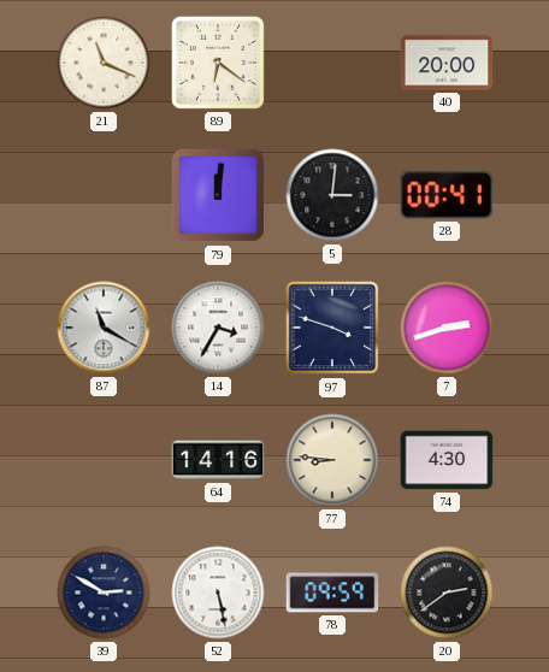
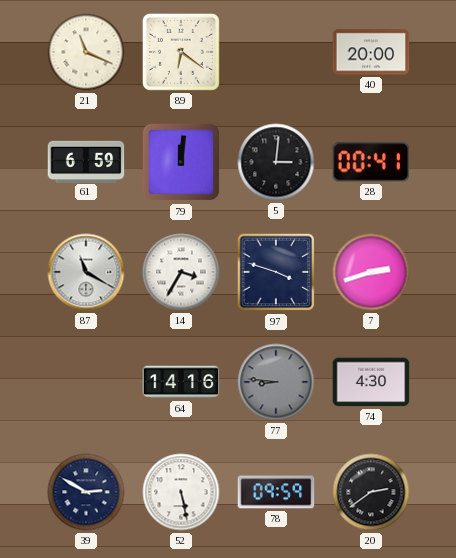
61: none -> 6:59 (86, 161)
77 dial: cream -> grey (276, 382)
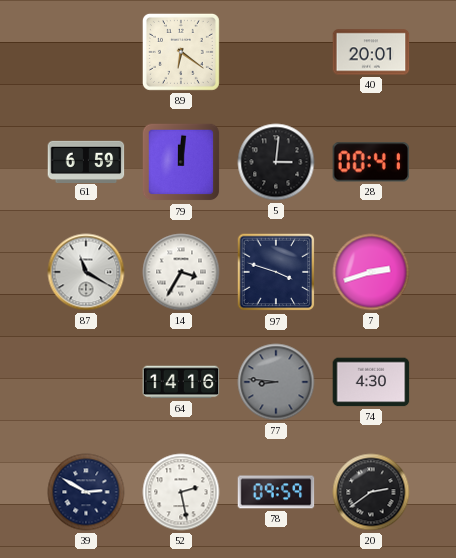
21: 11:19 -> none (86, 52)
40: 20:00 -> 20:01 (371, 52)
52: 5:28 -> 2:28 (181, 492)
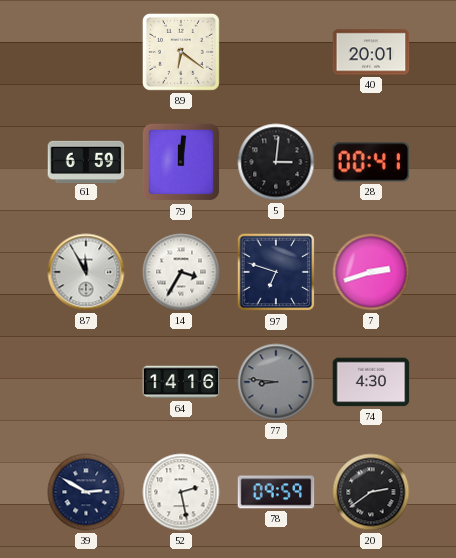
87: 11:20 -> 11:55 (86, 272)
97: 3:48 -> 6:48 (276, 272)
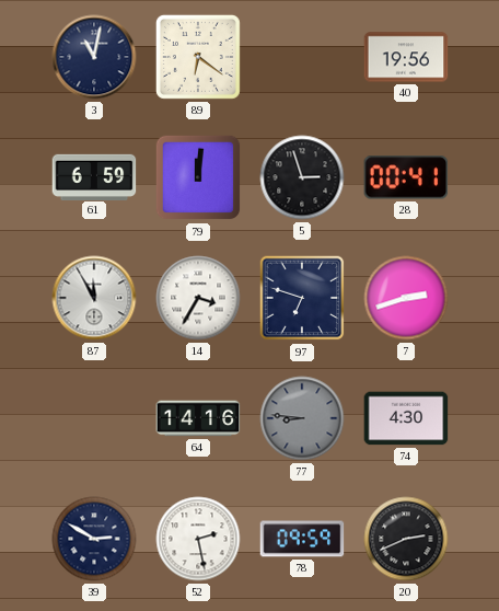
3: none -> 11:02 (94, 57)
40: 20:01 -> 19:56 (406, 57)
5: 3:01 -> 2:57 (302, 177)
20: 2:39 -> 2:41 (406, 539)
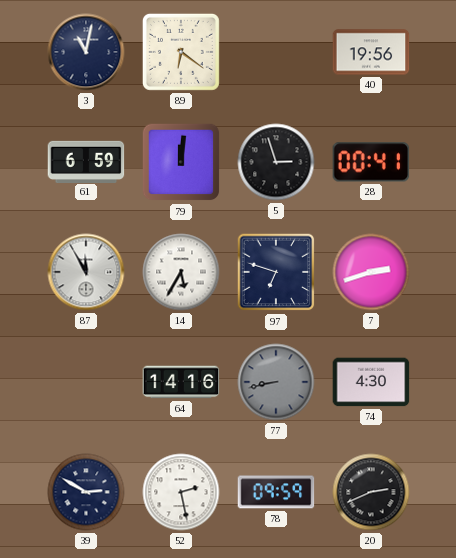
14: 3:35 -> 5:35 (181, 272)
77: 8:46 -> 8:43 (276, 382)
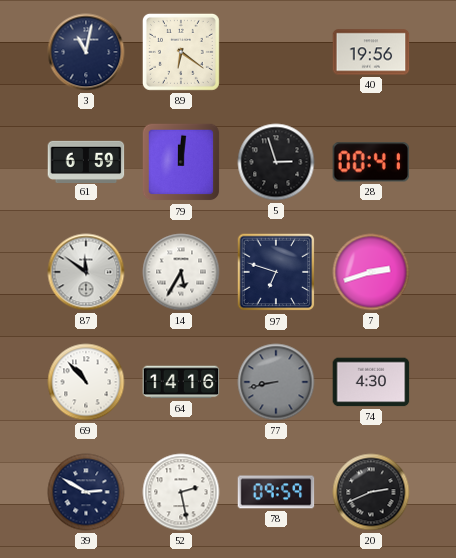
87: 11:55 -> 11:51 (86, 272)
69: none -> 10:53 (86, 382)
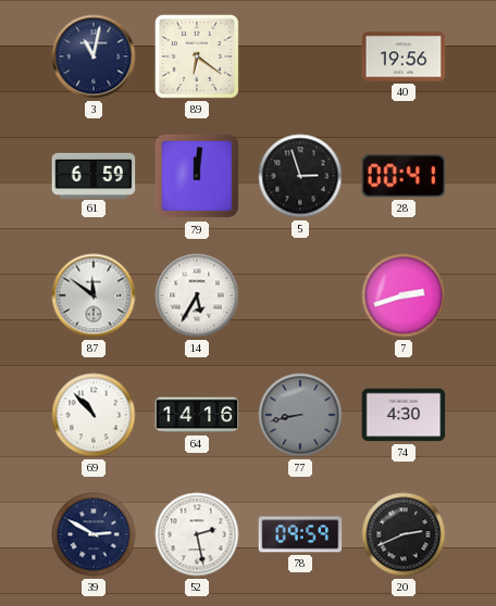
97: 6:48 -> none (276, 272)
